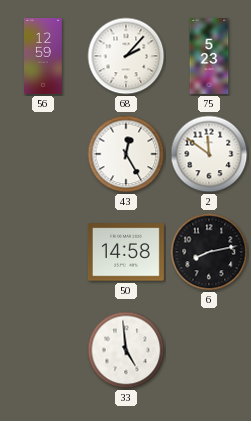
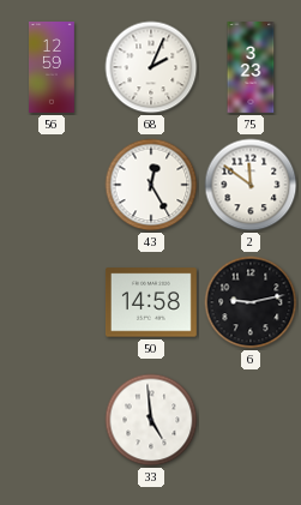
68: 2:07 -> 2:04 (151, 67)
75: 5:23 -> 3:23 (251, 68)
6: 8:13 -> 9:13 (251, 302)
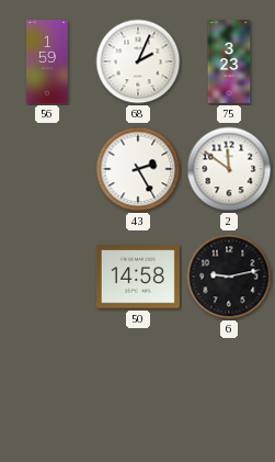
56: 12:59 -> 1:59 (48, 63)
43: 12:25 -> 2:25 (138, 169)
33: 4:59 -> none (151, 420)
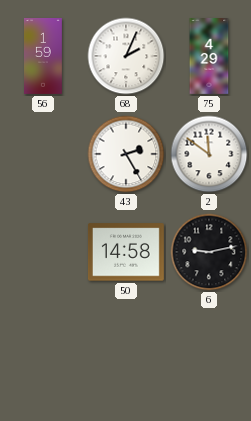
75: 3:23 -> 4:29 (209, 57)
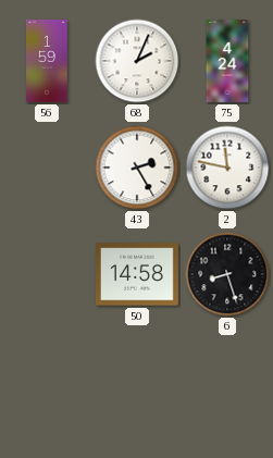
75: 4:29 -> 4:24 (227, 62)
2: 11:51 -> 11:47 (227, 168)
6: 9:13 -> 8:27 (227, 274)
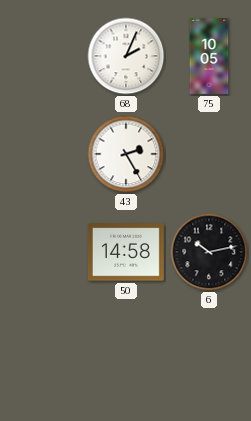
56: 1:59 -> none (48, 62)
75: 4:24 -> 10:05 (209, 57)
2: 11:47 -> none (227, 168)
6: 8:27 -> 10:13 (209, 252)
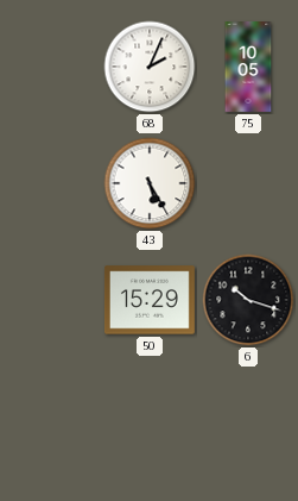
43: 2:25 -> 5:25 (150, 183)
50: 14:58 -> 15:29 (150, 300)
6: 10:13 -> 10:18 (248, 300)
